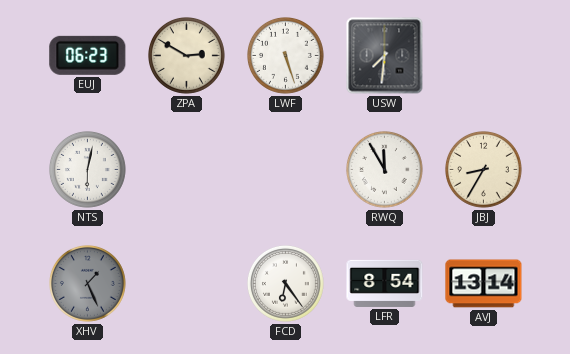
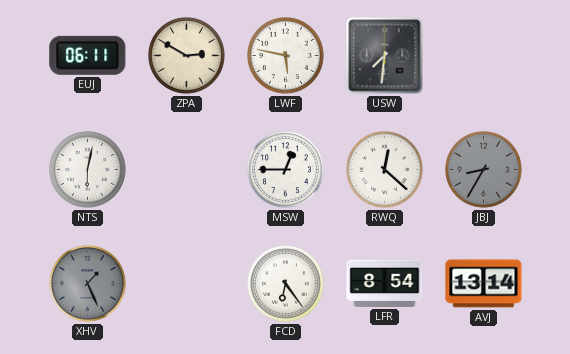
EUJ: 06:23 -> 06:11 (88, 55)
LWF: 5:27 -> 5:47 (286, 56)
MSW: none -> 12:45 (286, 170)
RWQ: 11:55 -> 12:22 (385, 170)
JBJ dial: cream -> grey (484, 170)
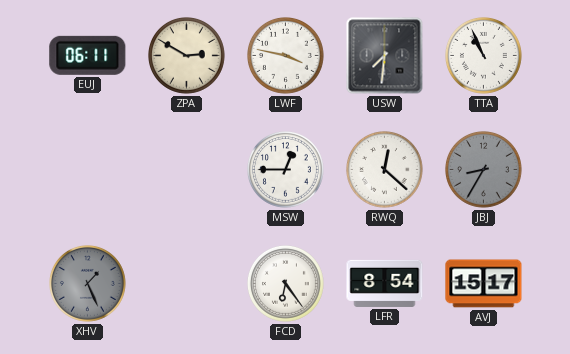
LWF: 5:47 -> 3:47 (286, 56)
TTA: none -> 10:56 (484, 56)
NTS: 6:02 -> none (88, 170)
AVJ: 13:14 -> 15:17 (484, 284)
